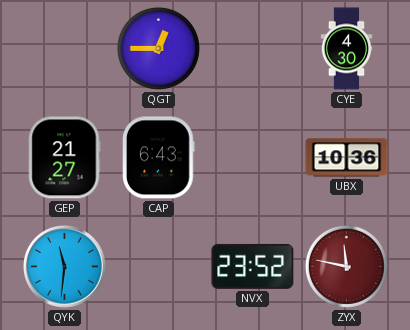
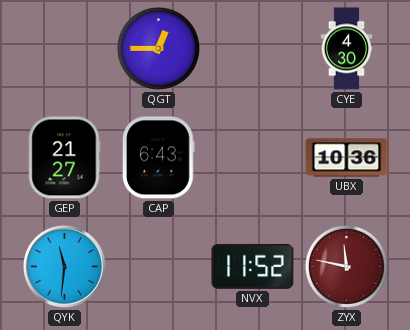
NVX: 23:52 -> 11:52 (253, 266)
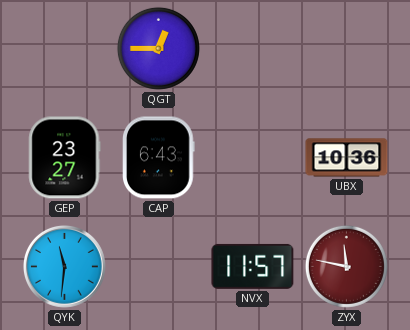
CYE: 4:30 -> none (347, 49)
GEP: 21:27 -> 23:27 (65, 158)
NVX: 11:52 -> 11:57 (253, 266)
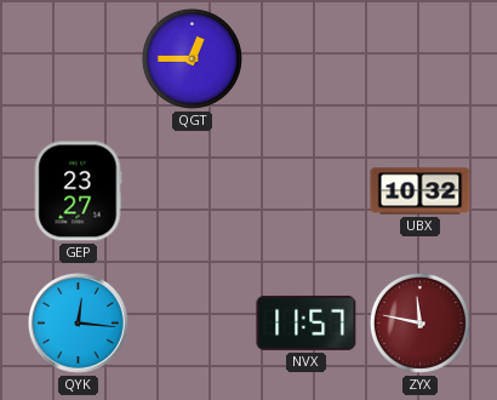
CAP: 6:43 -> none (159, 158)
UBX: 10:36 -> 10:32 (421, 192)
QYK: 11:31 -> 12:16 (79, 324)
